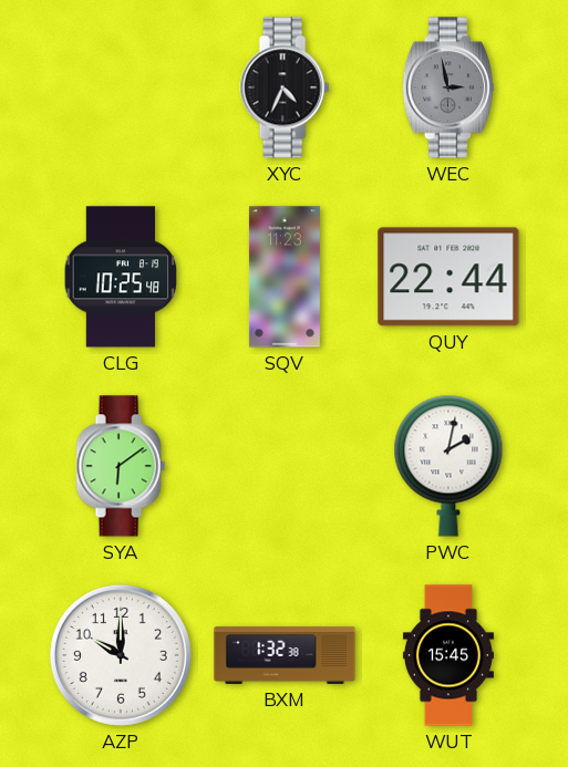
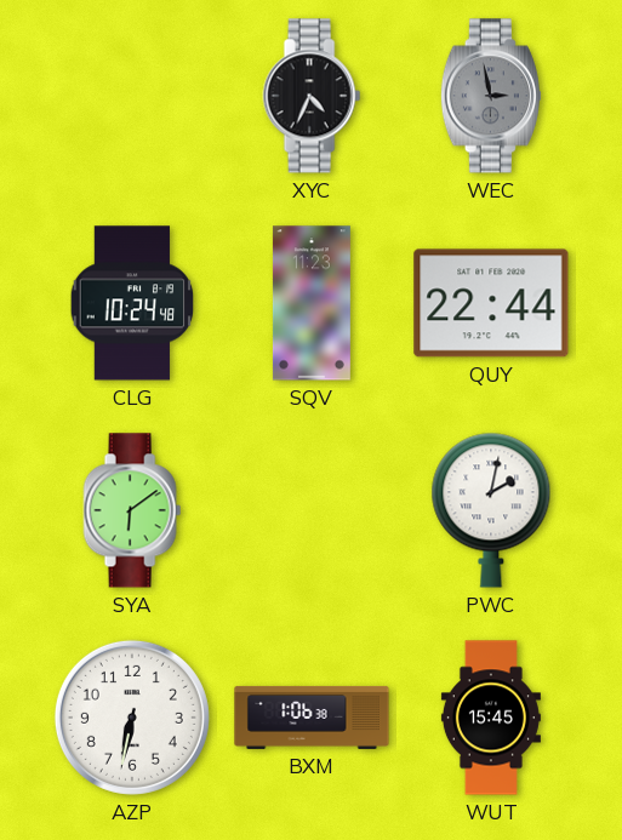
CLG: 10:25 -> 10:24 (132, 303)
AZP: 10:00 -> 6:32 (132, 718)
BXM: 1:32 -> 1:06 (312, 718)
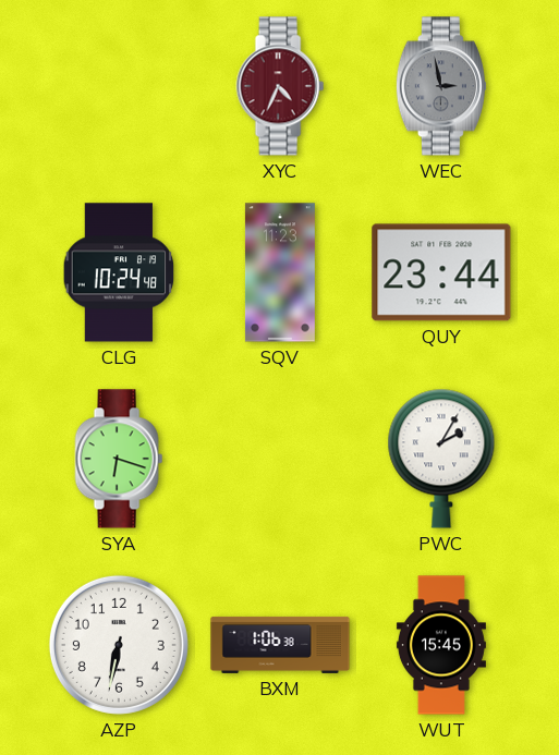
XYC dial: black -> burgundy (280, 86)
QUY: 22:44 -> 23:44 (441, 272)
SYA: 6:09 -> 6:18 (119, 459)
PWC: 2:02 -> 2:05 (441, 459)
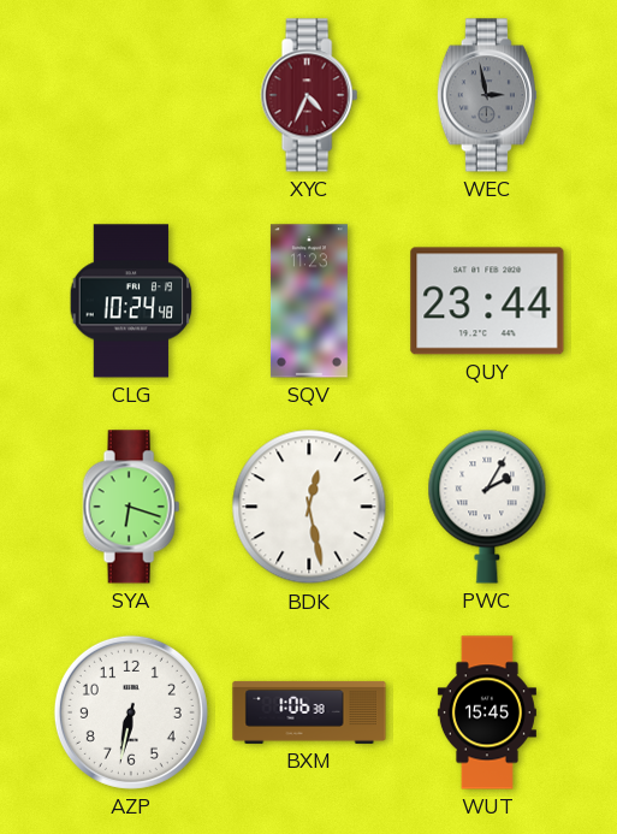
BDK: none -> 12:28 (309, 507)
